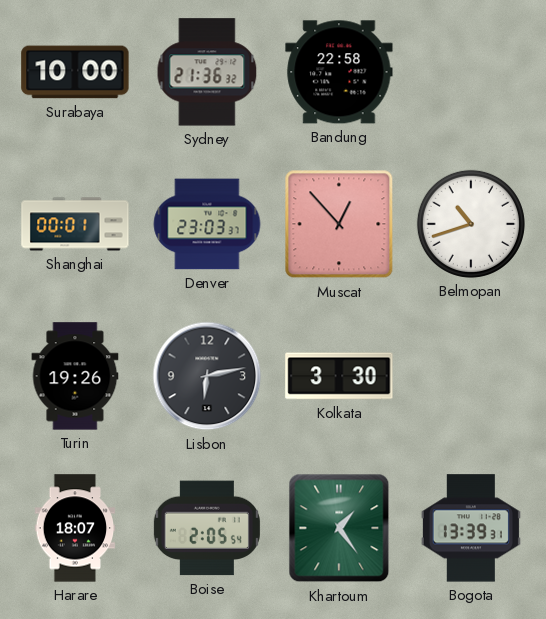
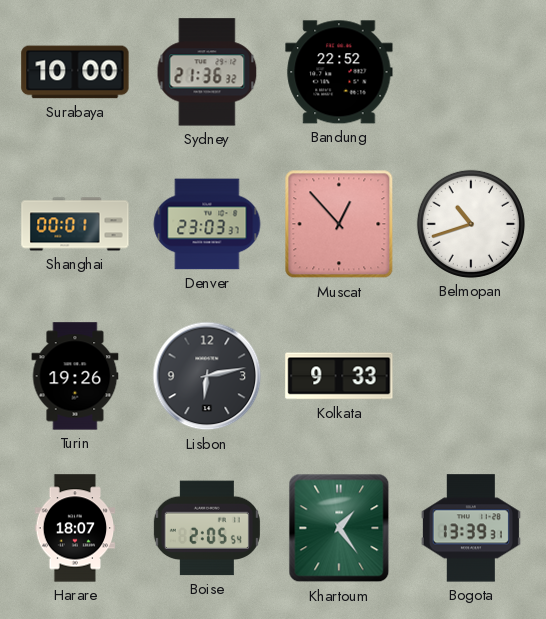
Bandung: 22:58 -> 22:52 (339, 72)
Kolkata: 3:30 -> 9:33 (339, 376)
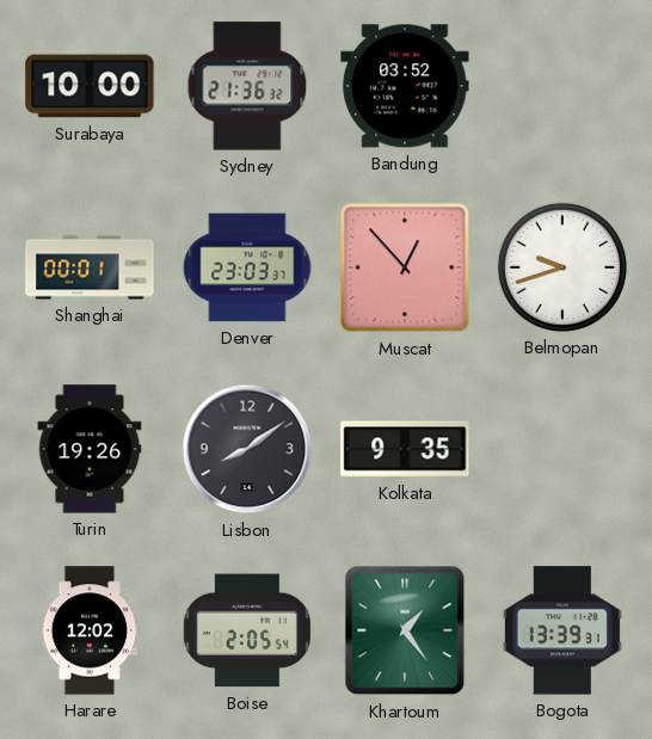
Bandung: 22:52 -> 03:52 (405, 86)
Belmopan: 10:42 -> 9:42 (562, 267)
Lisbon: 6:13 -> 8:09 (247, 449)
Kolkata: 9:33 -> 9:35 (405, 449)
Harare: 18:07 -> 12:02 (90, 630)
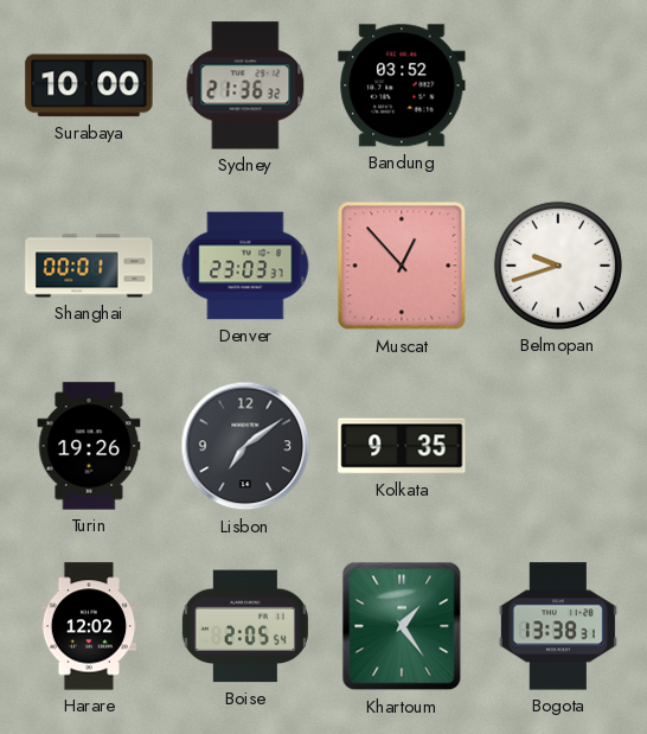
Lisbon: 8:09 -> 7:09 (245, 446)
Bogota: 13:39 -> 13:38 (558, 626)
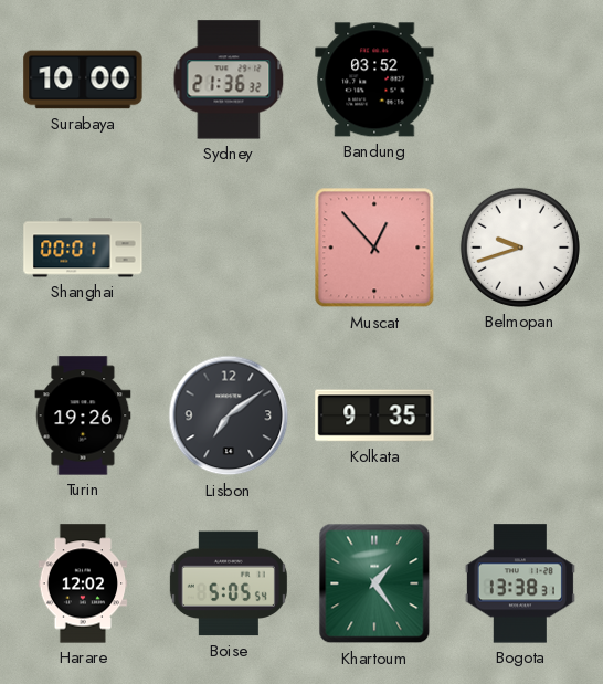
Denver: 23:03 -> none (245, 266)
Boise: 2:05 -> 5:05 (229, 583)
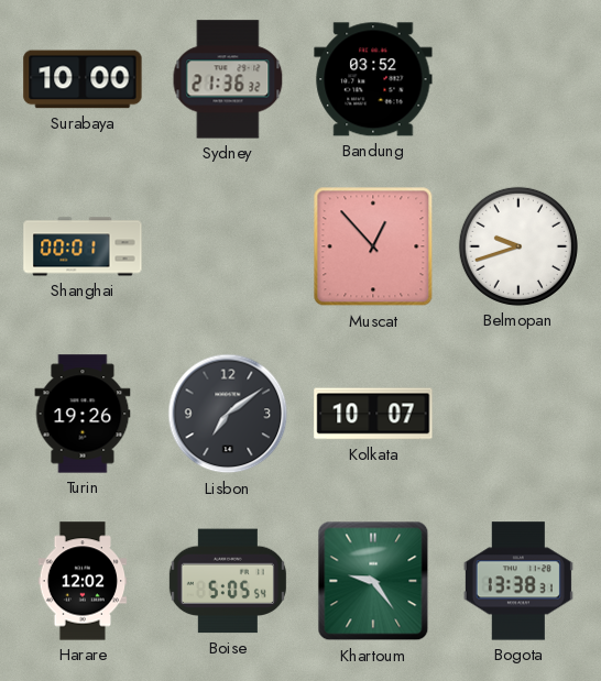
Kolkata: 9:35 -> 10:07 (373, 414)
Khartoum: 1:24 -> 9:24 (373, 581)
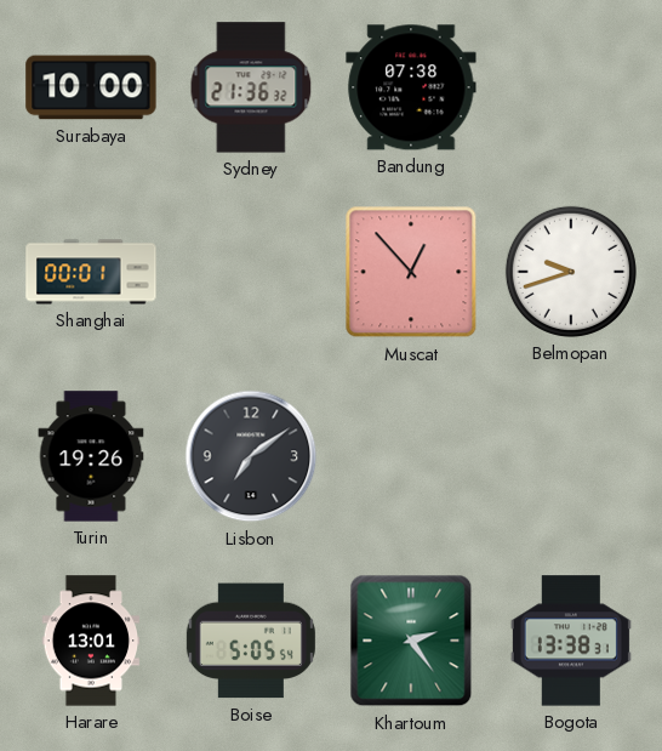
Bandung: 03:52 -> 07:38 (411, 87)
Kolkata: 10:07 -> none (373, 414)
Harare: 12:02 -> 13:01 (91, 641)
Khartoum: 9:24 -> 2:24 (411, 641)
